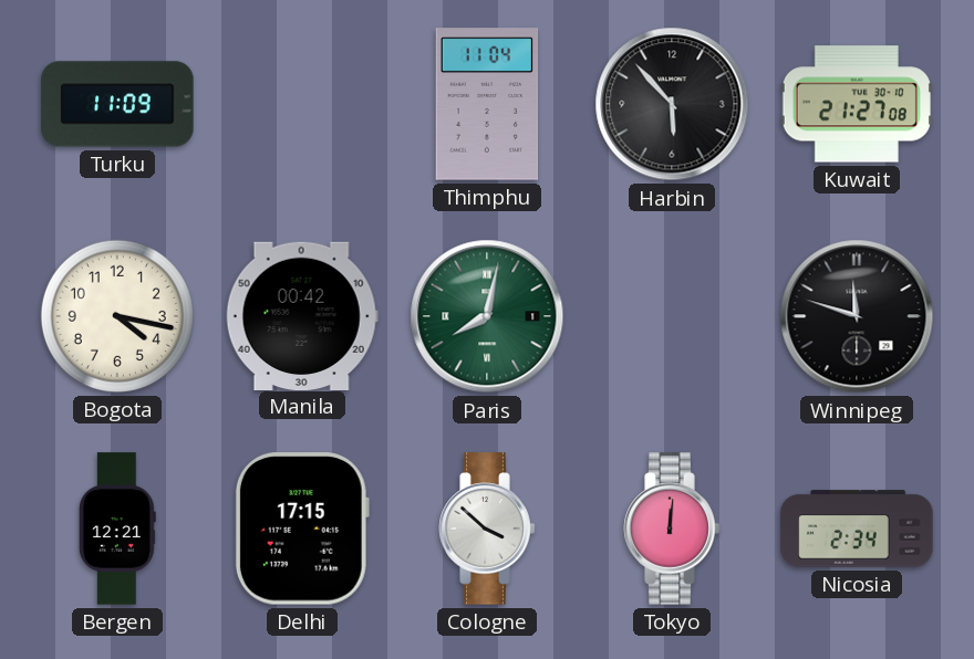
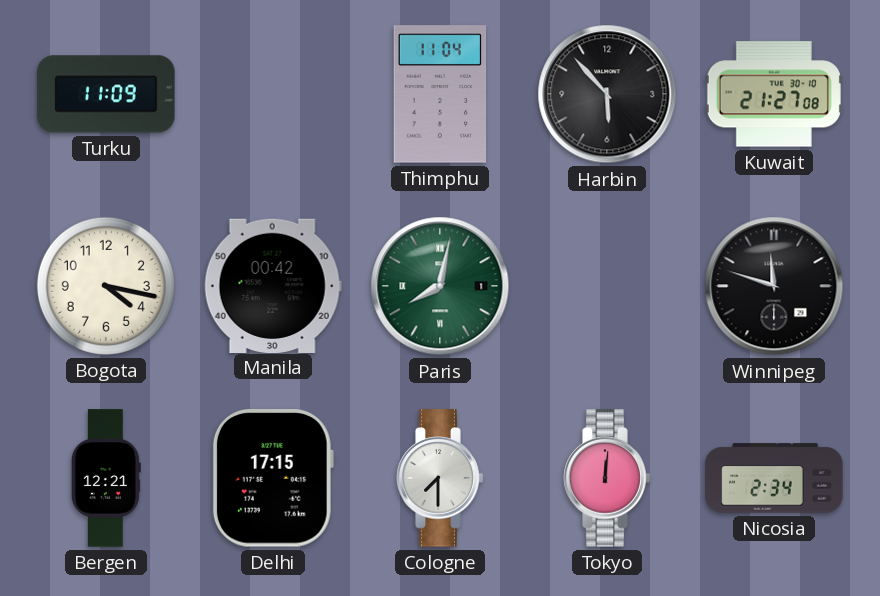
Cologne: 3:52 -> 7:30 (440, 478)
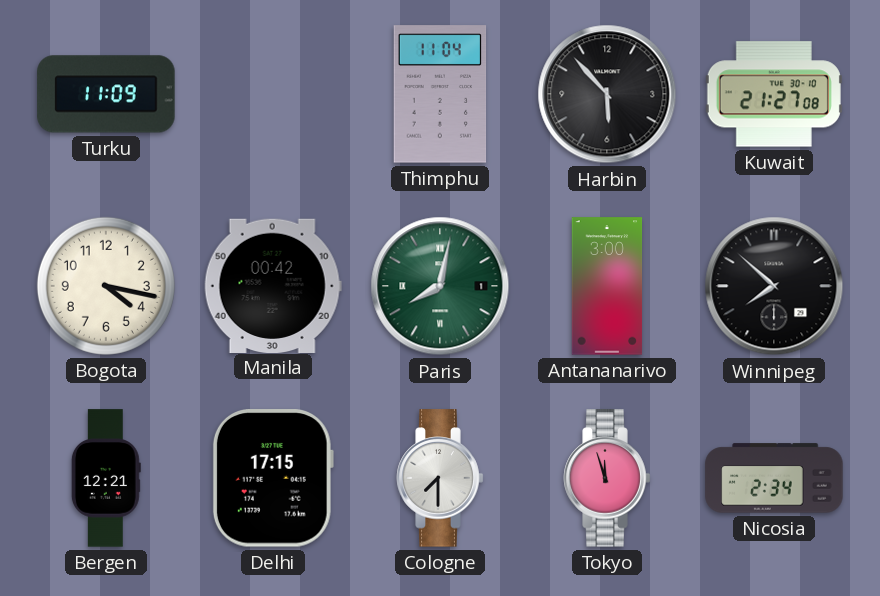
Antananarivo: none -> 3:00 (607, 286)
Winnipeg: 11:48 -> 7:52 (774, 286)
Tokyo: 12:01 -> 11:57 (607, 478)
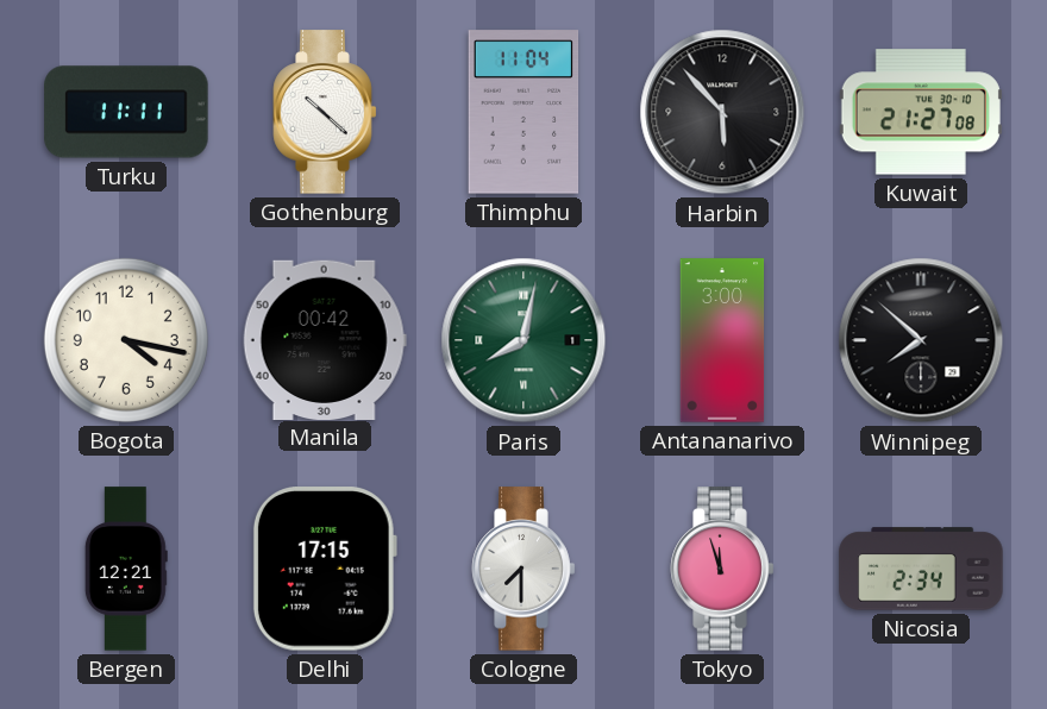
Turku: 11:09 -> 11:11 (126, 112)
Gothenburg: none -> 10:22 (325, 112)
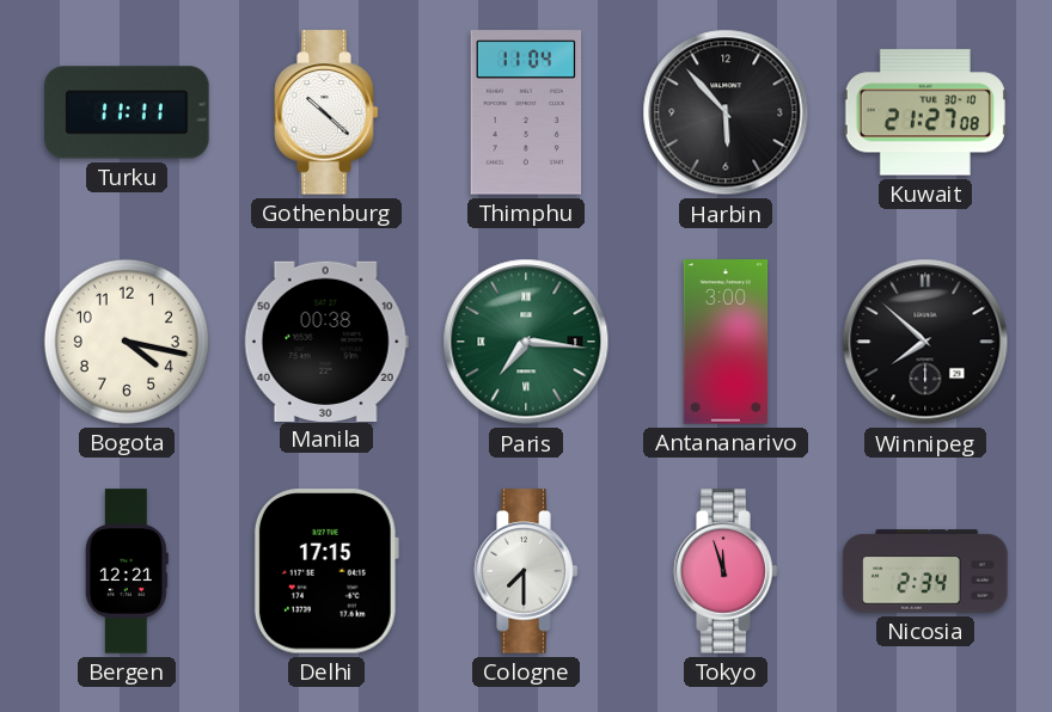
Manila: 00:42 -> 00:38 (326, 340)
Paris: 8:02 -> 7:16 (526, 342)
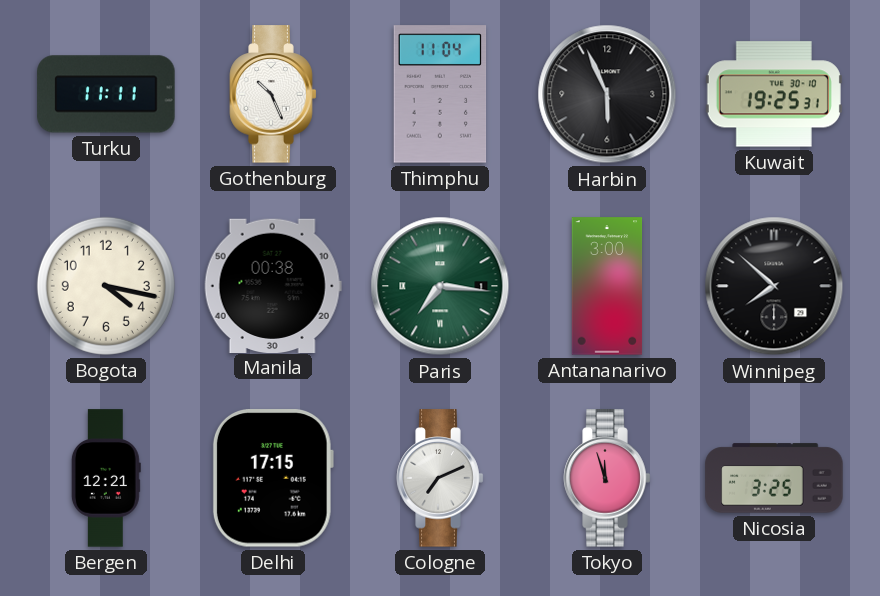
Gothenburg: 10:22 -> 10:26 (273, 94)
Harbin: 5:53 -> 5:56 (607, 94)
Kuwait: 21:27 -> 19:25 (774, 94)
Cologne: 7:30 -> 7:11 (440, 478)
Nicosia: 2:34 -> 3:25 (774, 478)
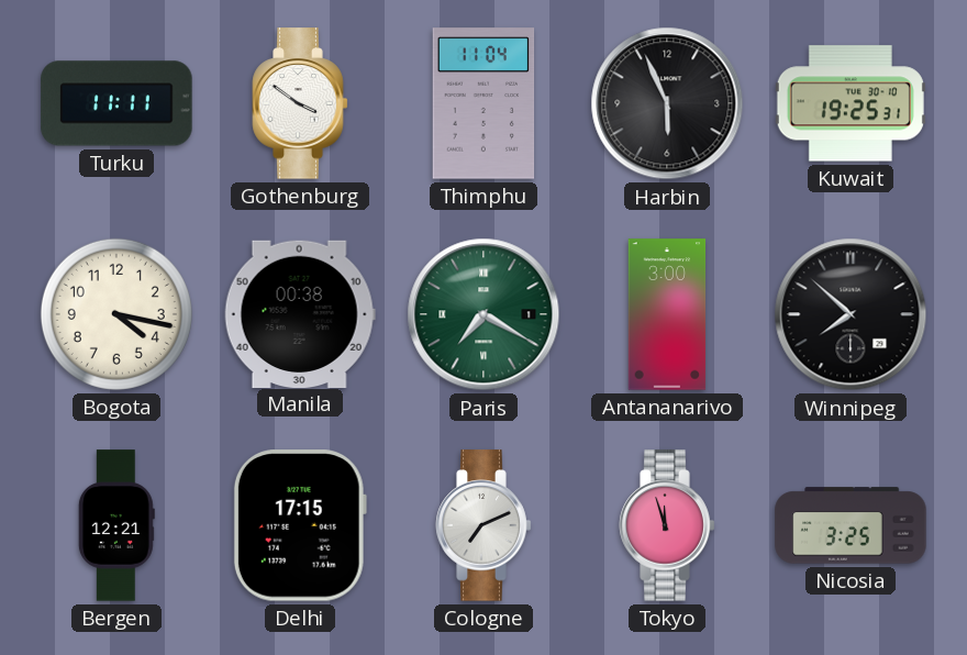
Gothenburg: 10:26 -> 3:51 (300, 103)
Paris: 7:16 -> 7:20 (483, 314)
